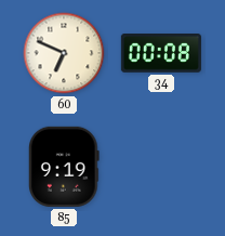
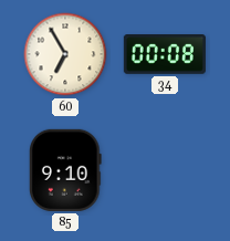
60: 6:49 -> 6:55 (65, 54)
85: 9:19 -> 9:10 (65, 170)
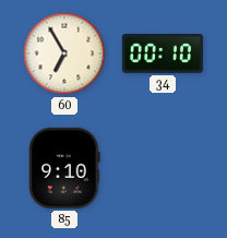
34: 00:08 -> 00:10 (163, 55)
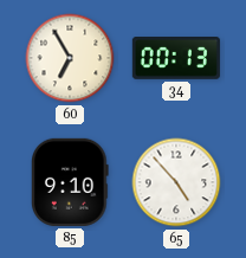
34: 00:10 -> 00:13 (176, 59)
65: none -> 4:53 (176, 182)
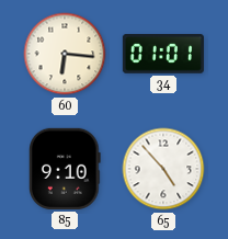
60: 6:55 -> 6:16 (65, 54)
34: 00:13 -> 01:01 (163, 55)
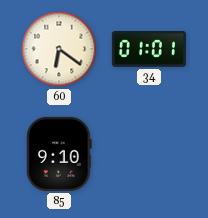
60: 6:16 -> 6:21 (59, 49)
65: 4:53 -> none (163, 169)
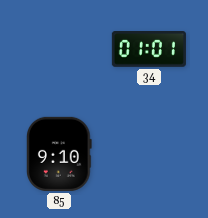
60: 6:21 -> none (59, 49)
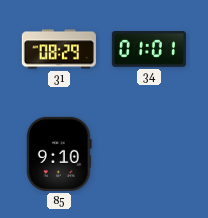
31: none -> 08:29 (59, 49)
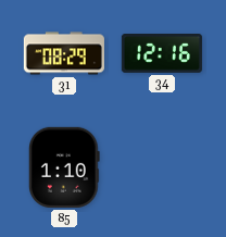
34: 01:01 -> 12:16 (162, 54)
85: 9:10 -> 1:10 (64, 167)
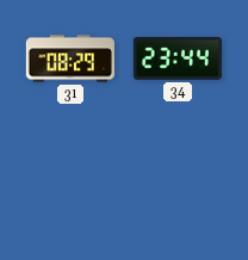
34: 12:16 -> 23:44 (178, 60)
85: 1:10 -> none (64, 167)
